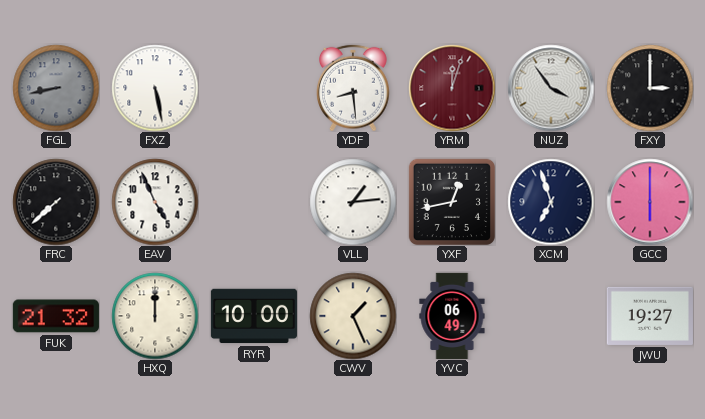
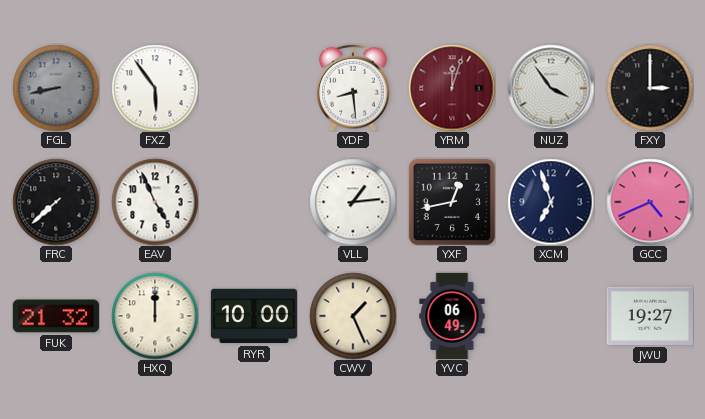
FXZ: 5:28 -> 5:54 (155, 88)
GCC: 6:00 -> 4:41 (650, 202)
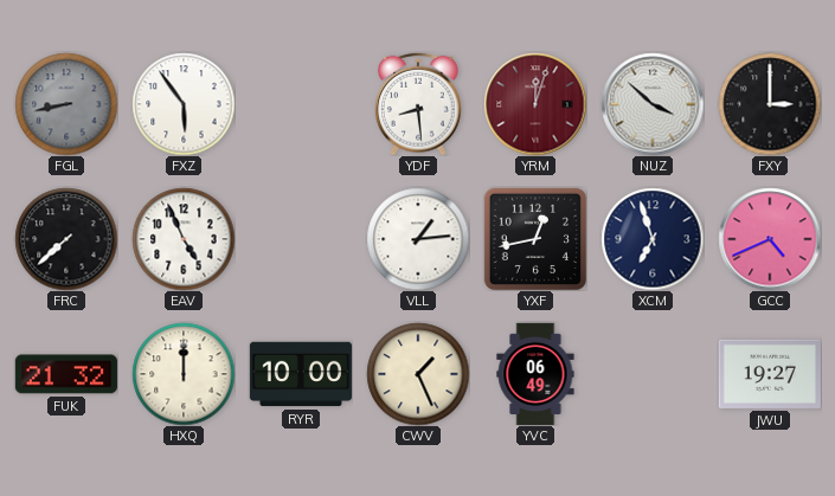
NUZ: 3:54 -> 3:52 (653, 104)
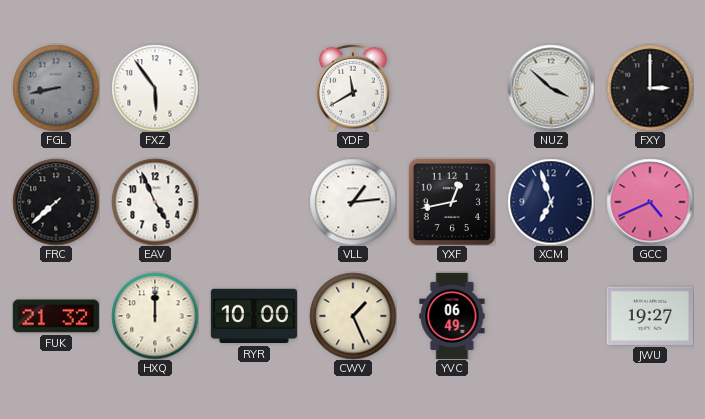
YDF: 8:29 -> 11:40 (354, 88)
YRM: 12:03 -> none (535, 104)
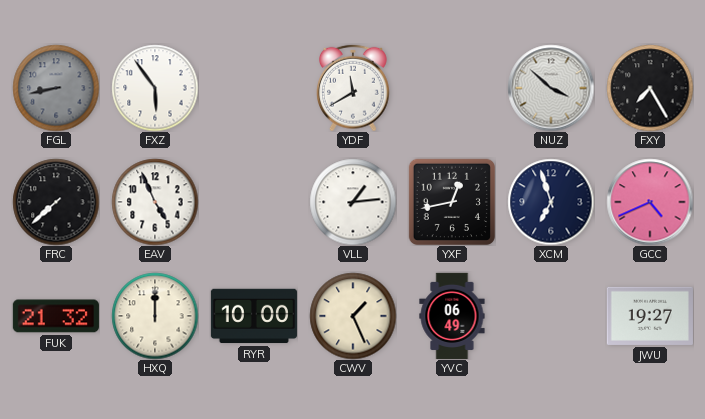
FXY: 3:00 -> 7:25 (650, 88)
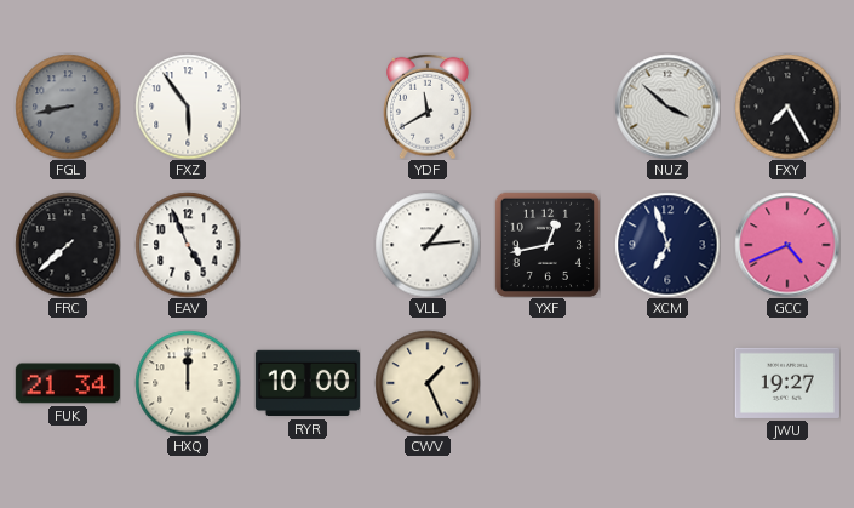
FUK: 21:32 -> 21:34 (68, 383)
YVC: 06:49 -> none (452, 316)
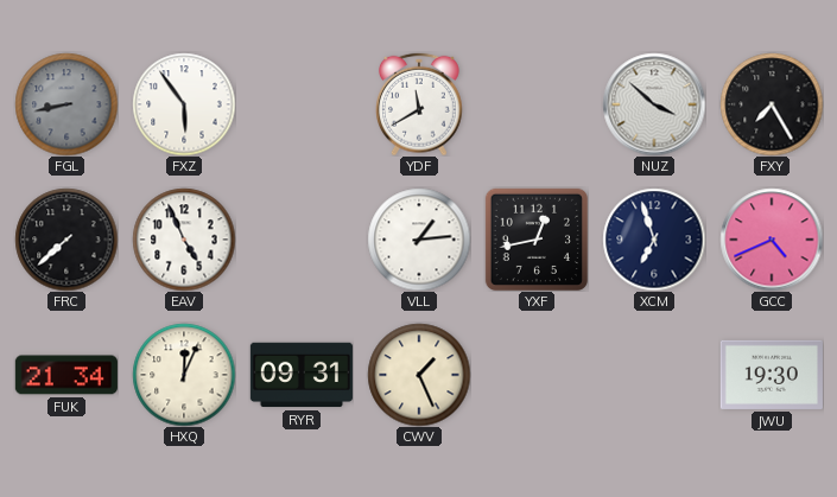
HXQ: 12:00 -> 12:04 (184, 375)
RYR: 10:00 -> 09:31 (302, 375)
JWU: 19:27 -> 19:30 (772, 375)
